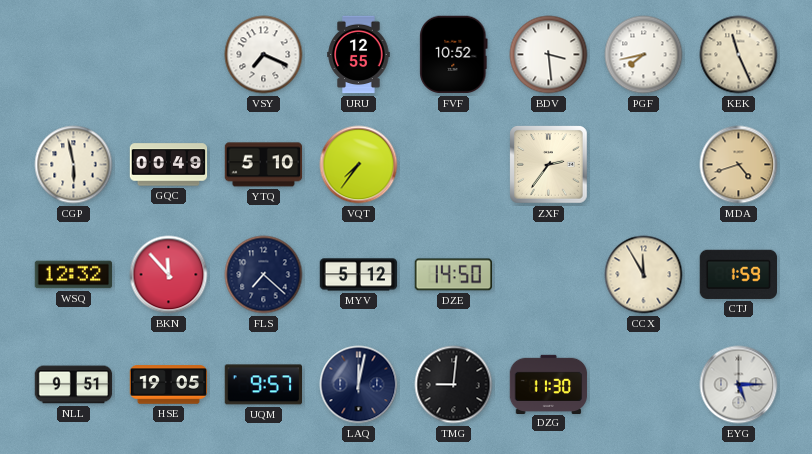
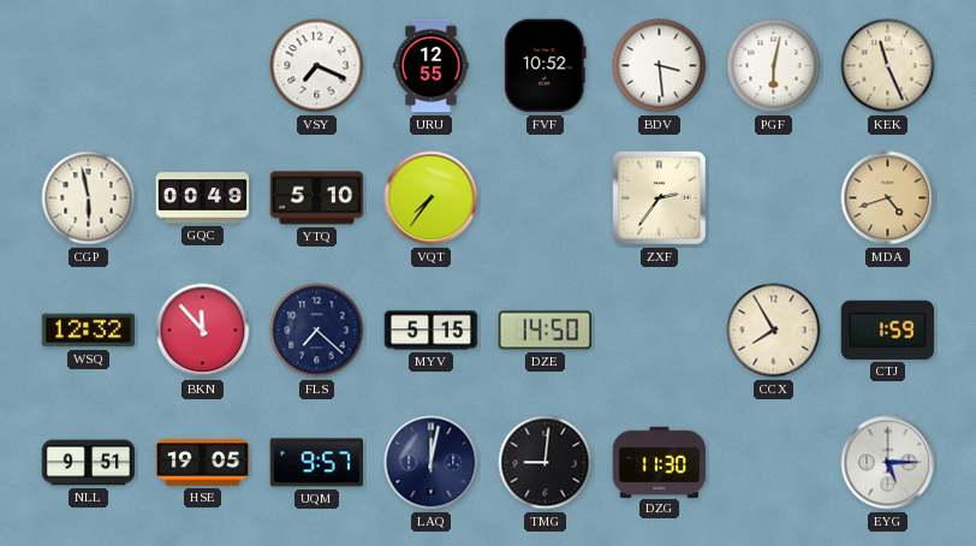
PGF: 7:43 -> 6:02 (774, 66)
MYV: 5:12 -> 5:15 (432, 331)
CCX: 11:55 -> 7:55 (774, 331)
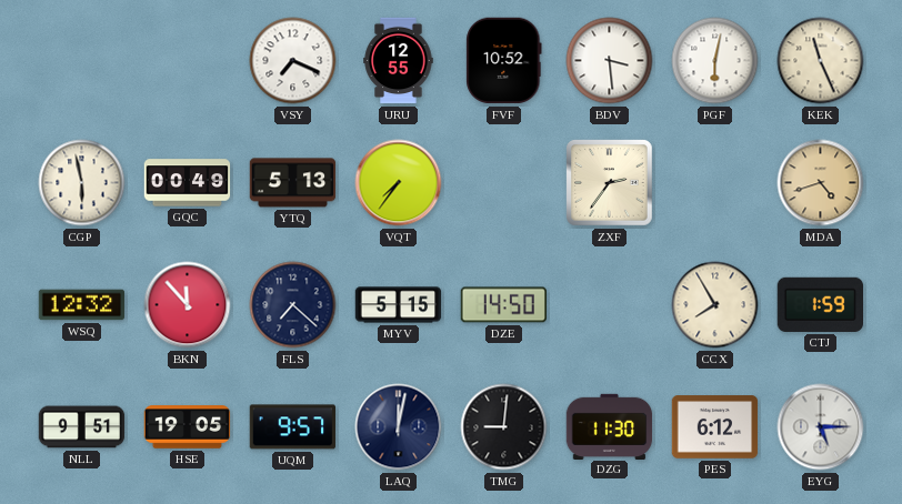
YTQ: 5:10 -> 5:13 (293, 183)
PES: none -> 6:12 (715, 427)
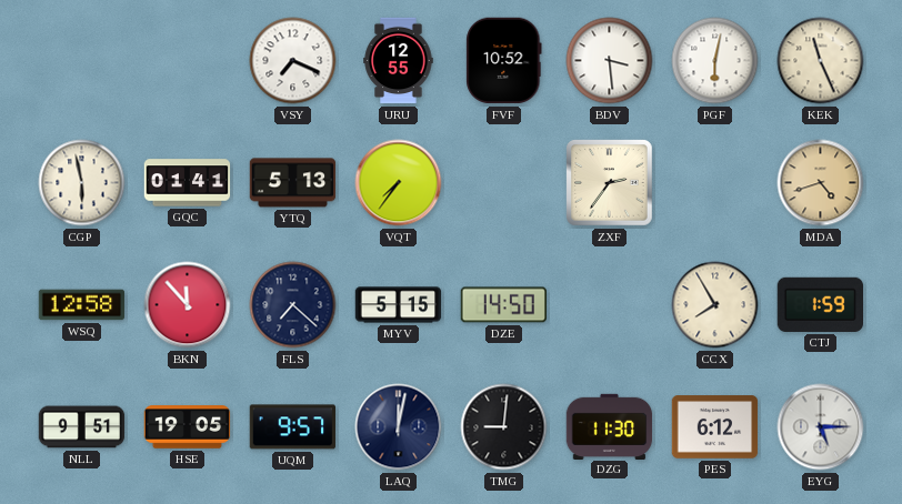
GQC: 00:49 -> 01:41 (188, 183)
WSQ: 12:32 -> 12:58 (82, 305)
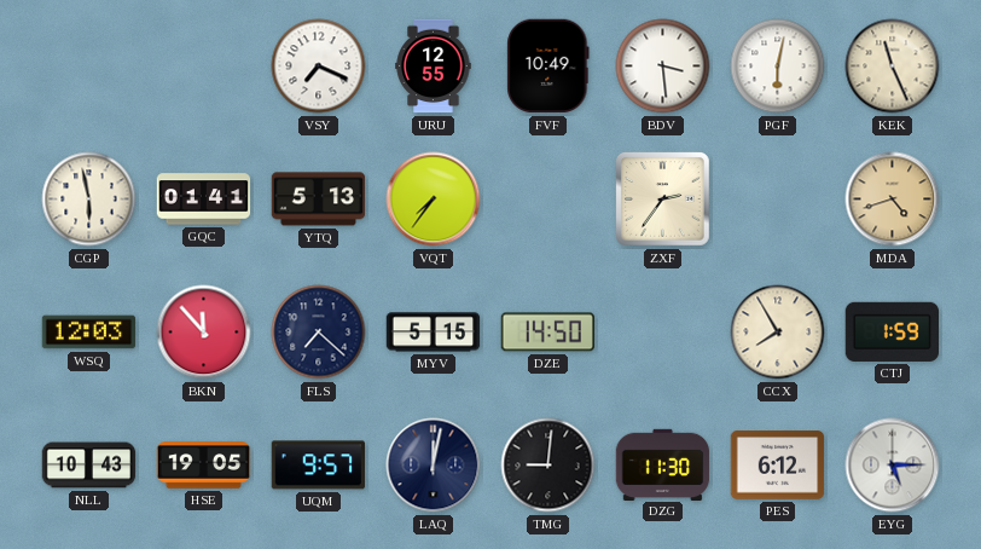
FVF: 10:52 -> 10:49 (548, 67)
WSQ: 12:58 -> 12:03 (89, 333)
NLL: 9:51 -> 10:43 (89, 466)
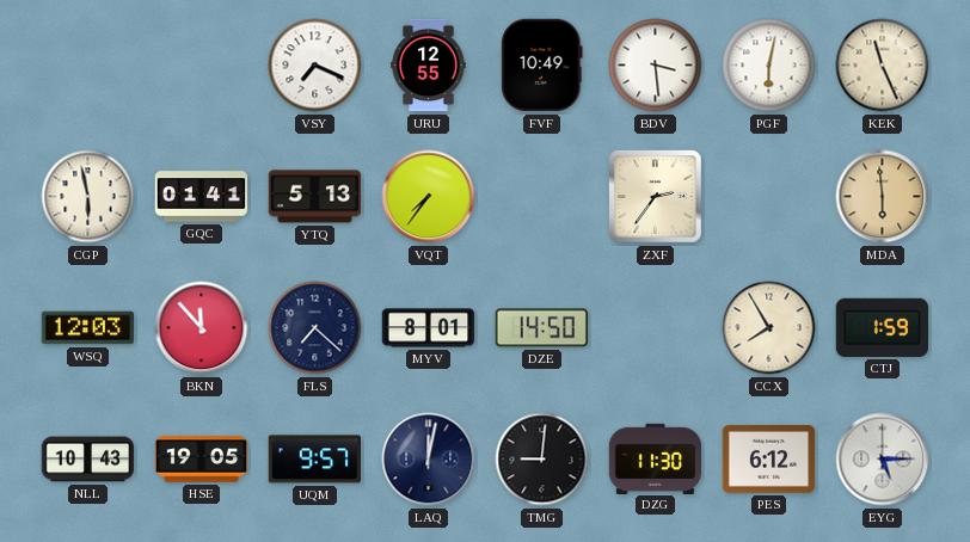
MDA: 4:42 -> 5:59 (883, 197)
MYV: 5:15 -> 8:01 (429, 328)
